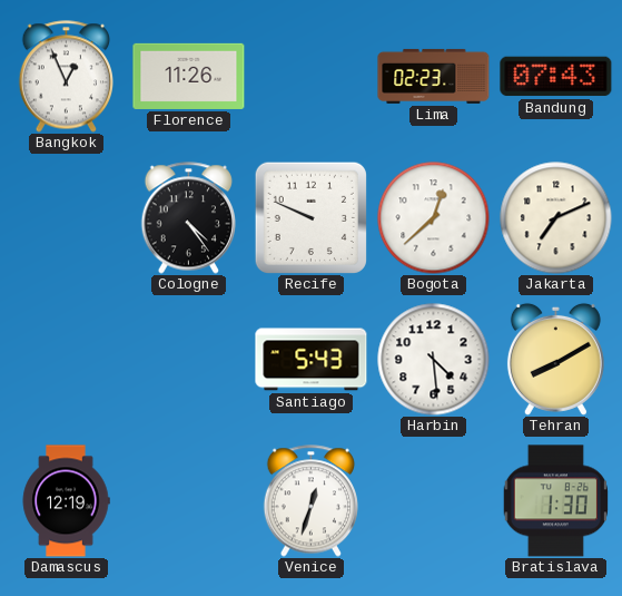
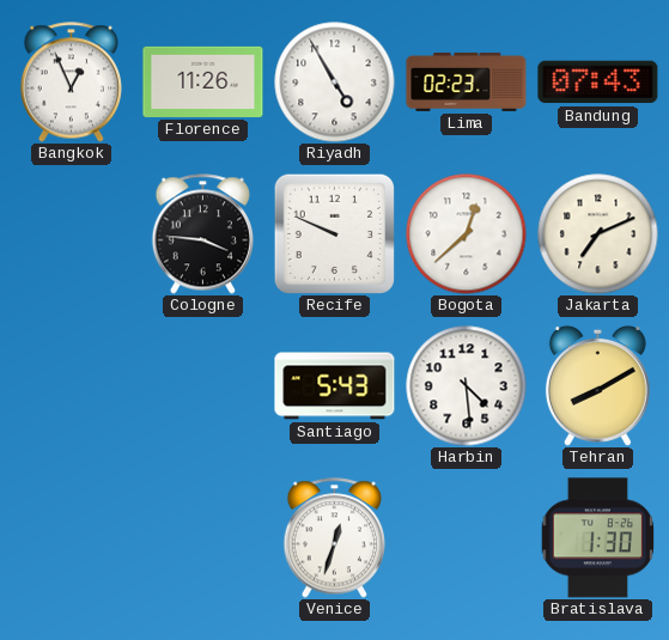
Riyadh: none -> 4:55 (335, 83)
Cologne: 4:24 -> 3:46 (202, 234)
Damascus: 12:19 -> none (66, 501)
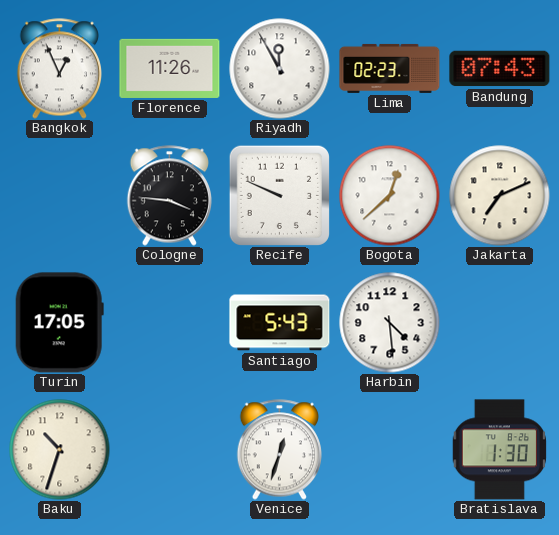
Riyadh: 4:55 -> 11:55 (280, 69)
Turin: none -> 17:05 (59, 323)
Tehran: 8:10 -> none (597, 385)
Baku: none -> 10:33 (60, 450)
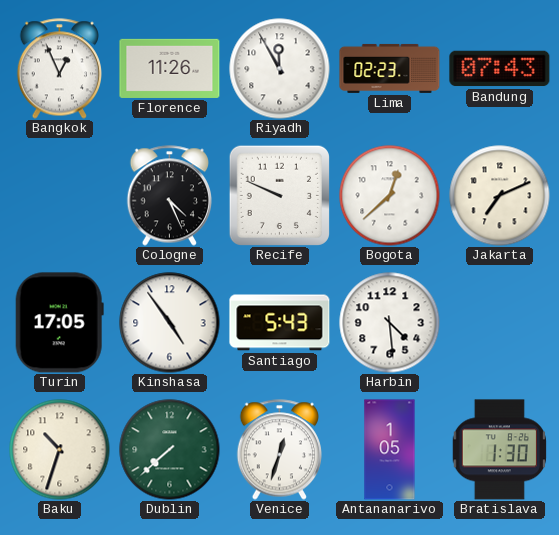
Cologne: 3:46 -> 4:26 (169, 196)
Kinshasa: none -> 4:54 (170, 323)
Dublin: none -> 7:38 (170, 450)
Antananarivo: none -> 1:05 (390, 450)
